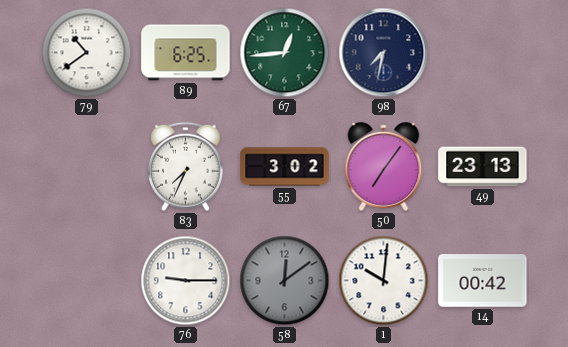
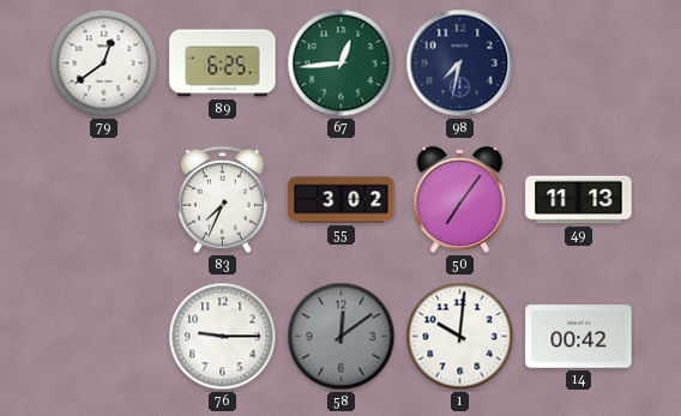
79: 10:39 -> 12:39 (104, 64)
49: 23:13 -> 11:13 (579, 200)
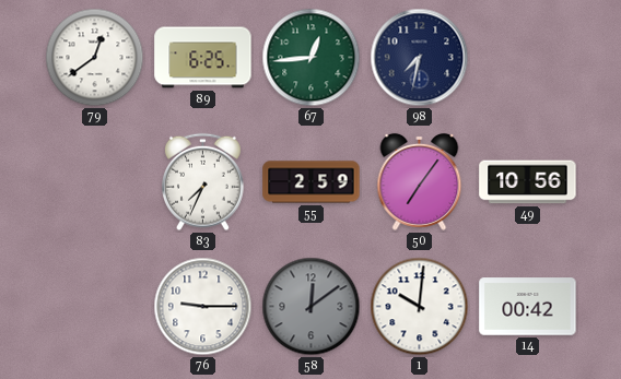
55: 3:02 -> 2:59 (312, 182)
49: 11:13 -> 10:56 (528, 182)
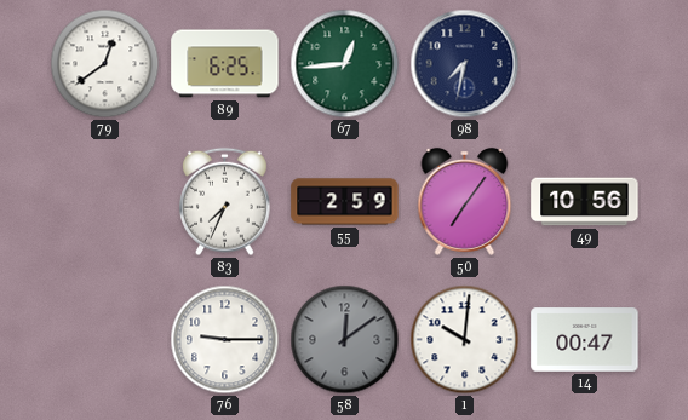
14: 00:42 -> 00:47 (585, 340)
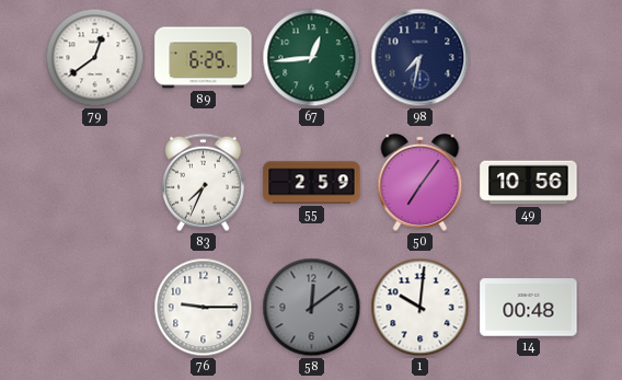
14: 00:47 -> 00:48 (529, 308)
